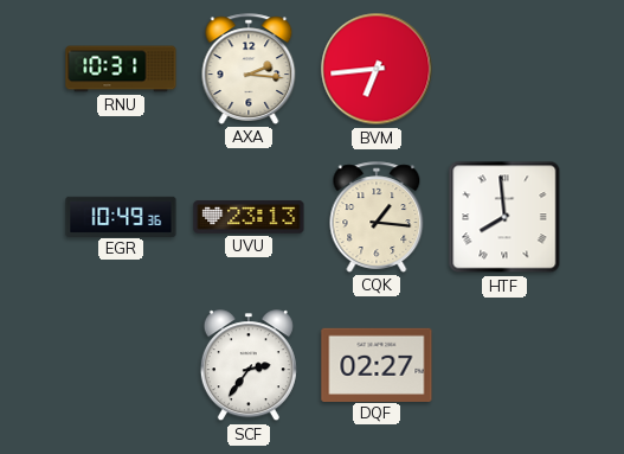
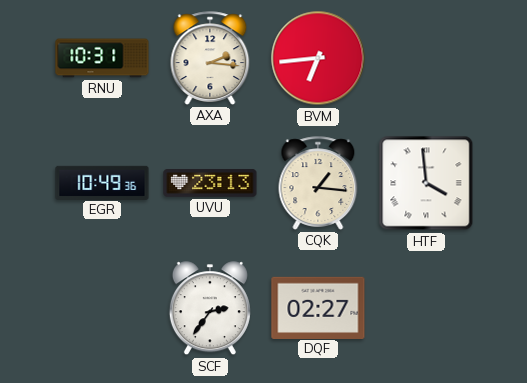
HTF: 7:59 -> 3:59 (426, 183)
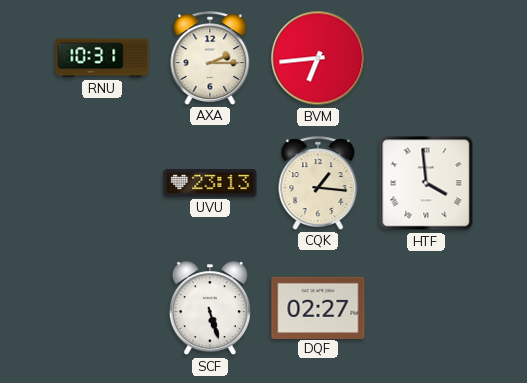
AXA: 2:16 -> 2:15 (210, 58)
EGR: 10:49 -> none (102, 182)
SCF: 2:36 -> 5:27 (210, 309)
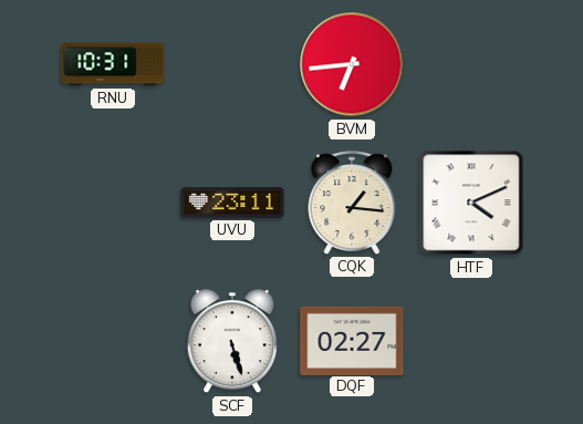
AXA: 2:15 -> none (210, 58)
UVU: 23:13 -> 23:11 (232, 203)
HTF: 3:59 -> 4:11 (471, 203)
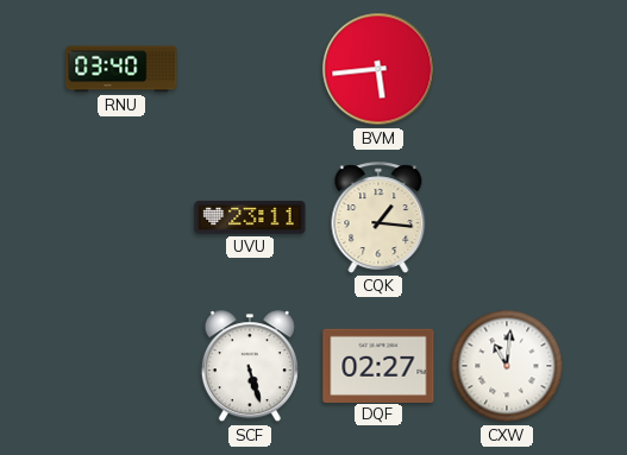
RNU: 10:31 -> 03:40 (121, 69)
BVM: 6:44 -> 5:44 (378, 69)
HTF: 4:11 -> none (471, 203)
CXW: none -> 11:01 (507, 366)
